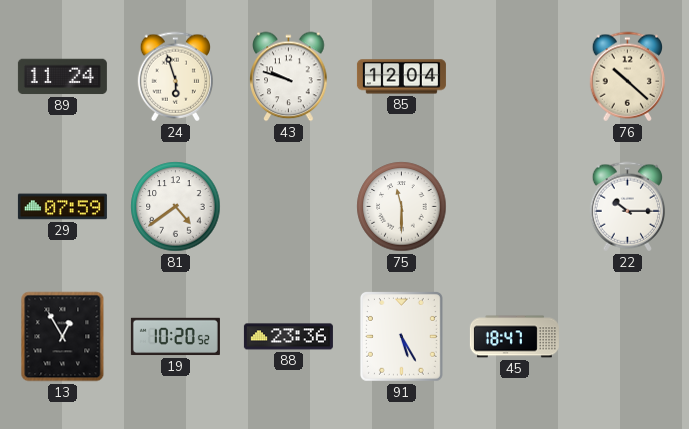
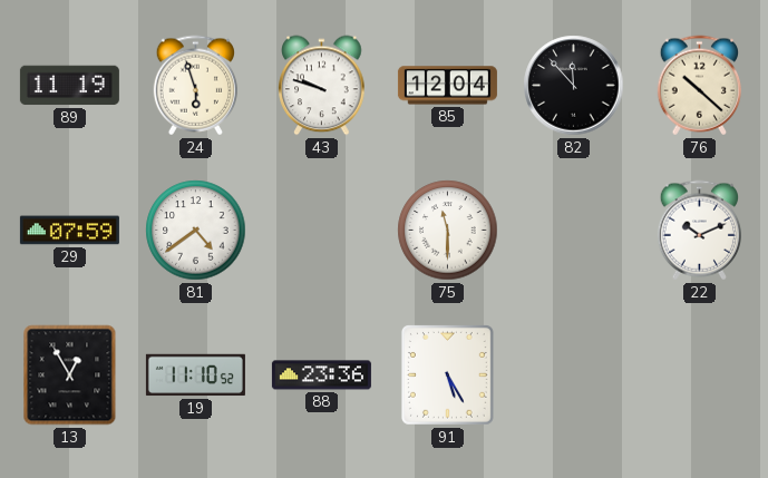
89: 11:24 -> 11:19 (69, 86)
82: none -> 11:53 (574, 86)
22: 10:15 -> 10:11 (699, 231)
19: 10:20 -> 11:10 (195, 375)
45: 18:47 -> none (514, 337)
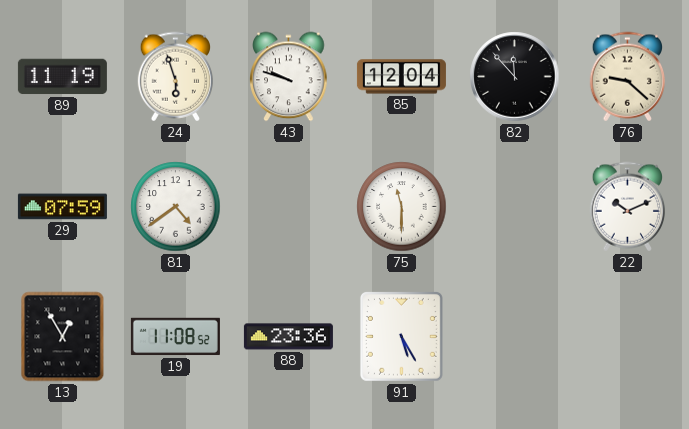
76: 10:22 -> 9:22 (627, 77)
19: 11:10 -> 11:08 (175, 337)
